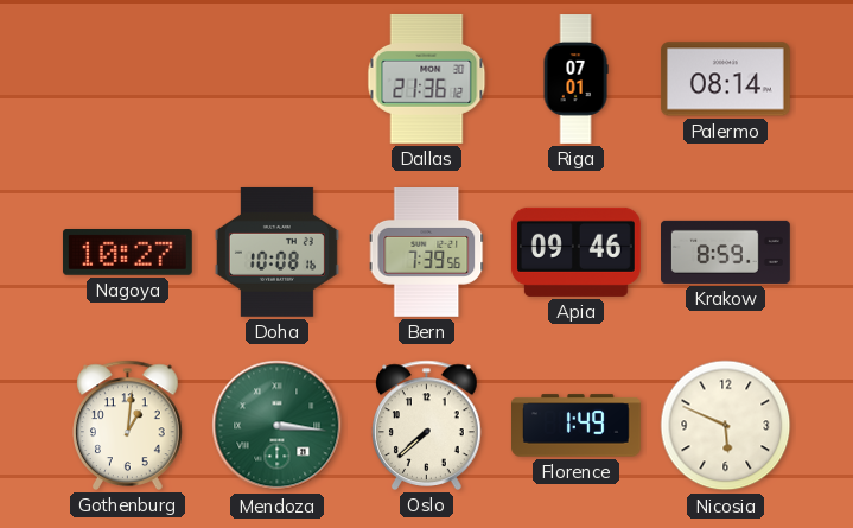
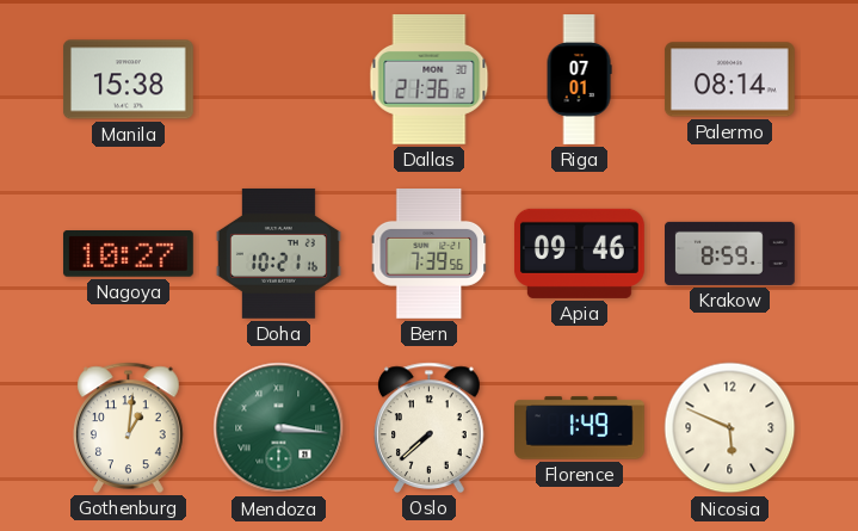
Manila: none -> 15:38 (128, 80)
Doha: 10:08 -> 10:21 (278, 253)
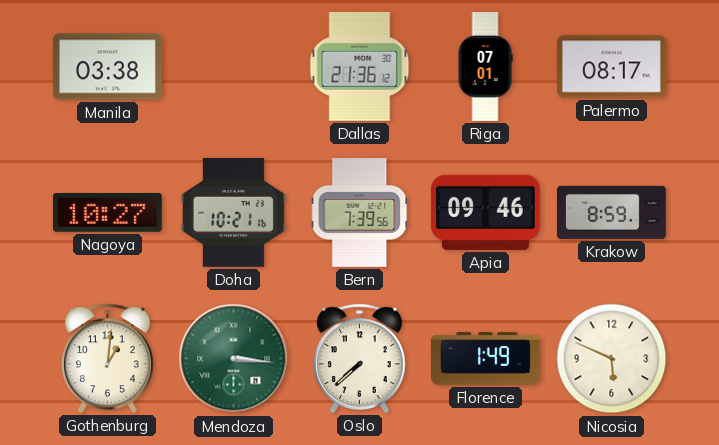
Manila: 15:38 -> 03:38 (107, 67)
Palermo: 08:14 -> 08:17 (611, 67)
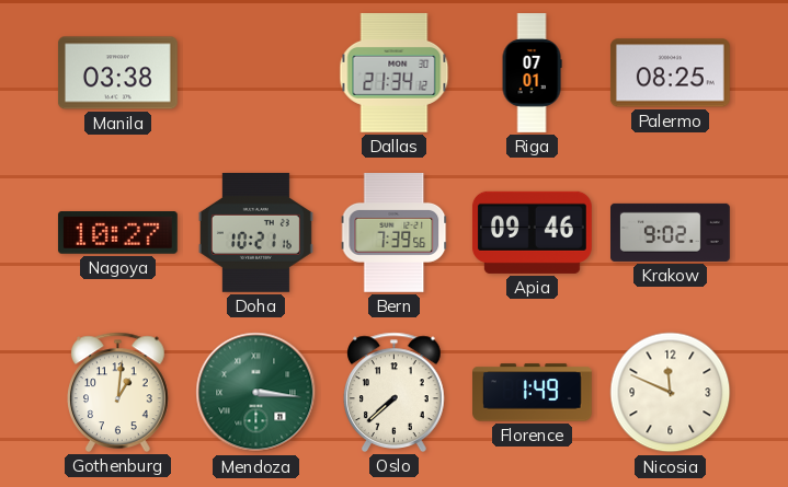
Dallas: 21:36 -> 21:34 (395, 73)
Palermo: 08:17 -> 08:25 (670, 73)
Krakow: 8:59 -> 9:02 (671, 232)
Nicosia: 5:49 -> 11:49 (671, 393)
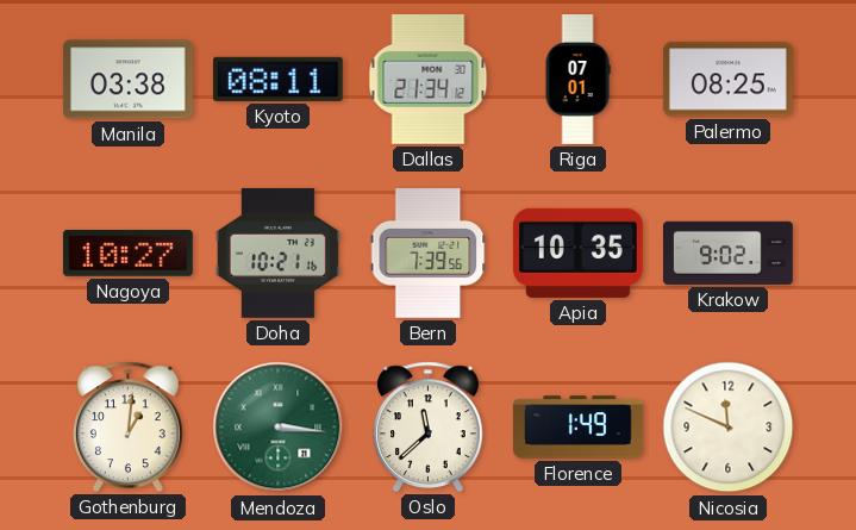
Kyoto: none -> 08:11 (277, 79)
Apia: 09:46 -> 10:35 (577, 252)
Oslo: 7:38 -> 11:38 (429, 426)
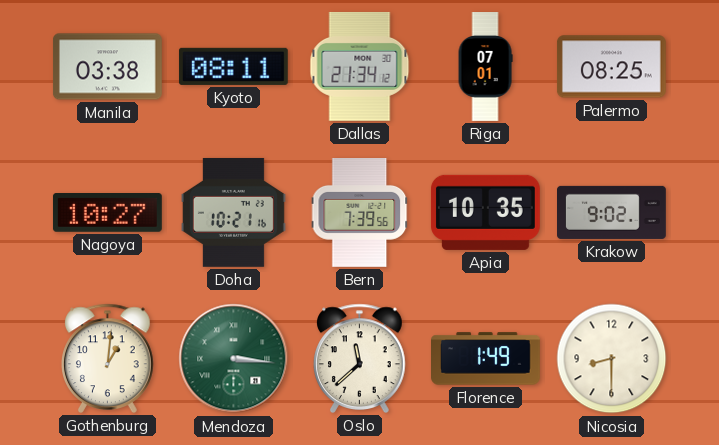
Nicosia: 11:49 -> 8:30 (612, 359)
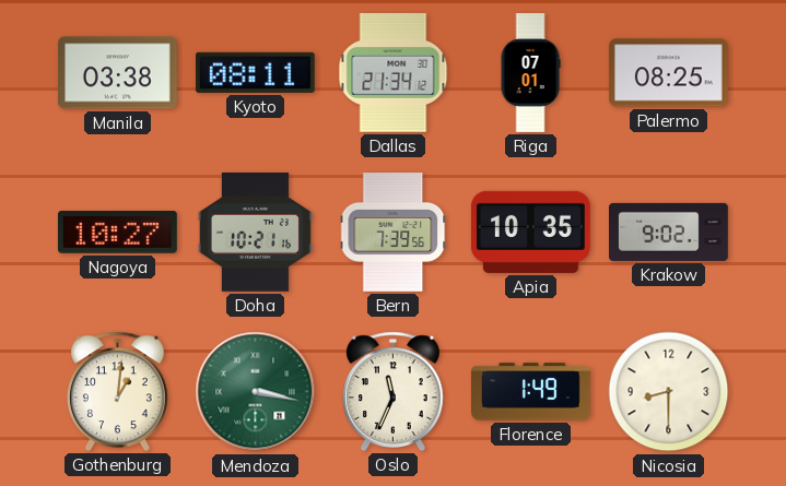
Mendoza: 3:16 -> 3:17 (256, 392)
Oslo: 11:38 -> 11:34 (394, 391)
